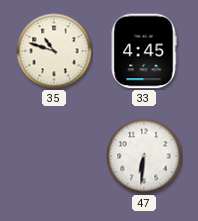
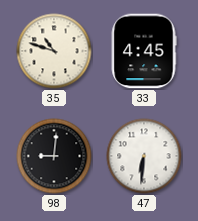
98: none -> 9:01 (54, 156)
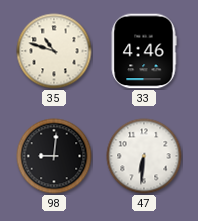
33: 4:45 -> 4:46 (144, 51)
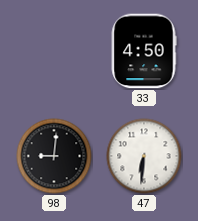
35: 10:48 -> none (54, 51)
33: 4:46 -> 4:50 (144, 51)
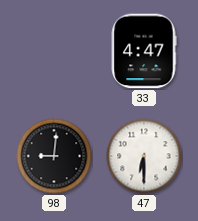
33: 4:50 -> 4:47 (144, 51)
47: 6:31 -> 6:30 (144, 156)
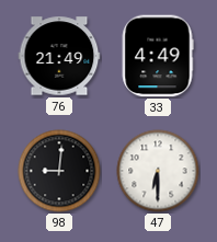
76: none -> 21:49 (59, 56)
33: 4:47 -> 4:49 (158, 56)
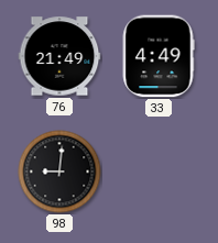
47: 6:30 -> none (158, 171)
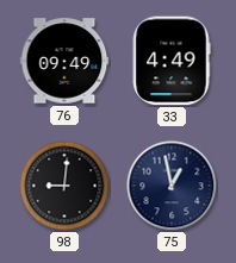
76: 21:49 -> 09:49 (64, 61)
75: none -> 12:58 (172, 186)
